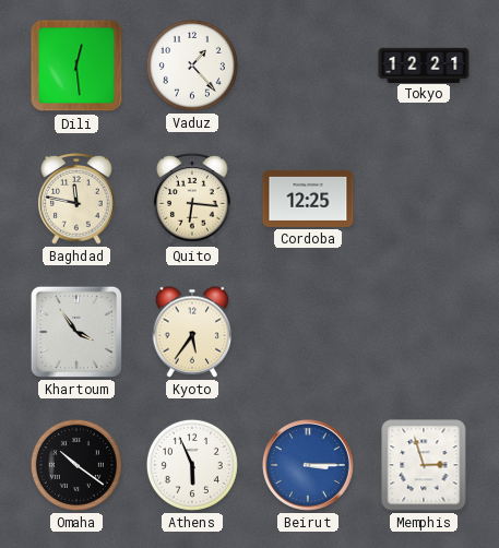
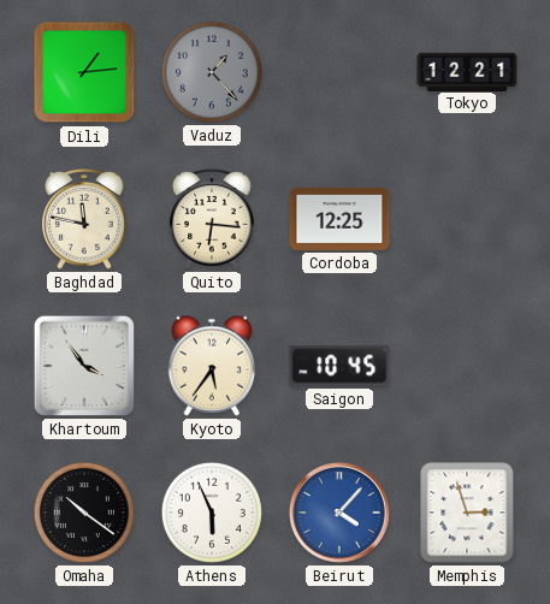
Dili: 12:29 -> 1:14 (84, 72)
Vaduz dial: white -> grey (212, 72)
Saigon: none -> 10:45 (339, 366)
Beirut: 3:15 -> 4:07 (339, 513)
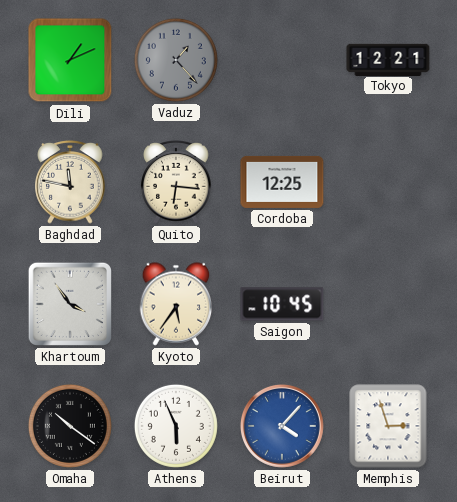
Dili: 1:14 -> 1:11 (70, 60)
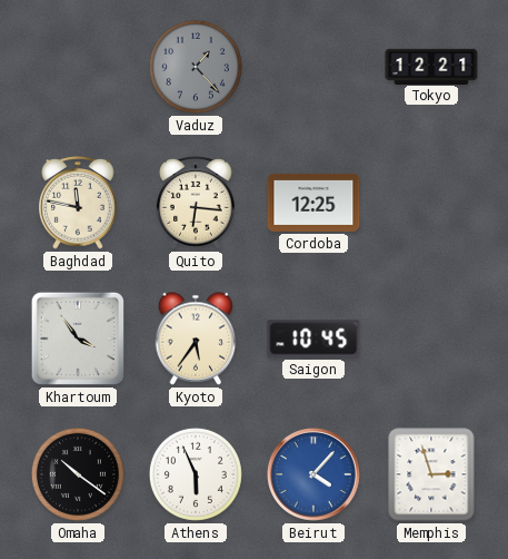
Dili: 1:11 -> none (70, 60)
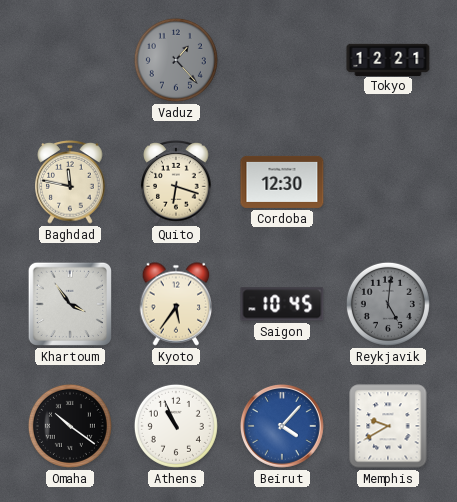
Quito: 6:16 -> 6:18 (176, 182)
Cordoba: 12:25 -> 12:30 (282, 182)
Reykjavik: none -> 5:01 (388, 304)
Athens: 5:56 -> 10:56 (176, 426)
Memphis: 2:57 -> 9:40 (388, 426)
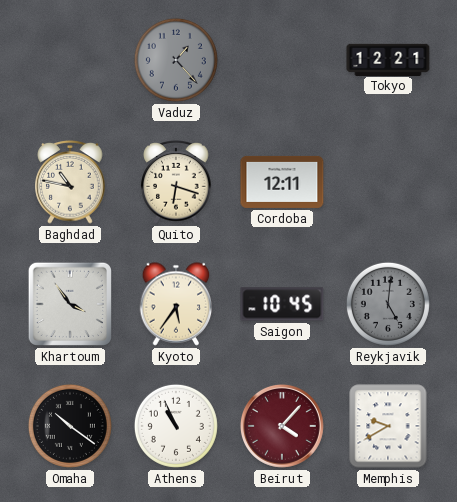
Baghdad: 11:47 -> 10:47 (70, 182)
Cordoba: 12:30 -> 12:11 (282, 182)
Beirut dial: blue -> burgundy (282, 426)
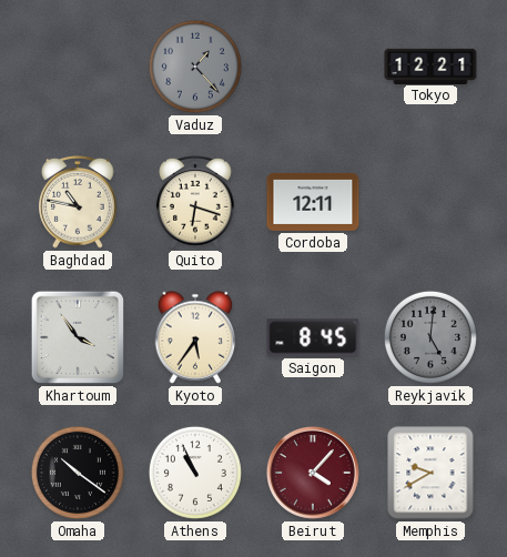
Saigon: 10:45 -> 8:45 (313, 337)
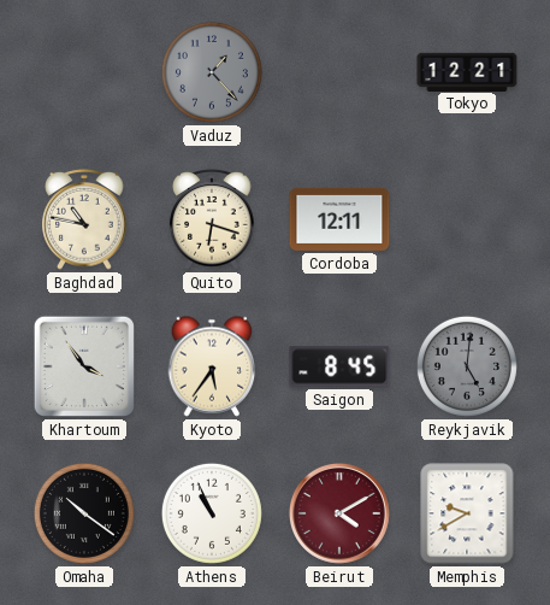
Beirut: 4:07 -> 4:10 (339, 513)
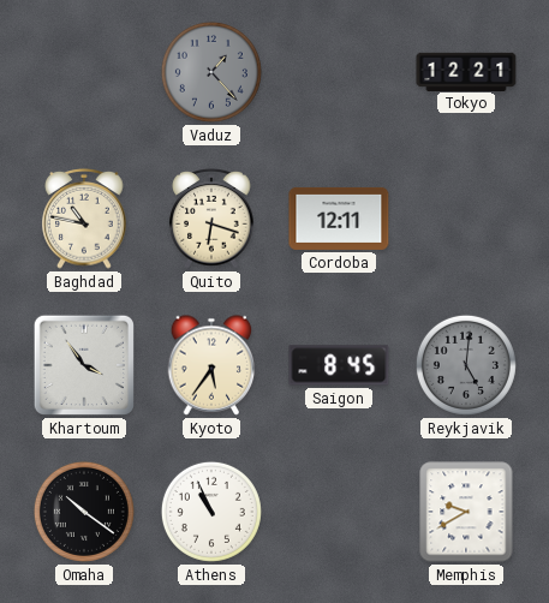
Beirut: 4:10 -> none (339, 513)
